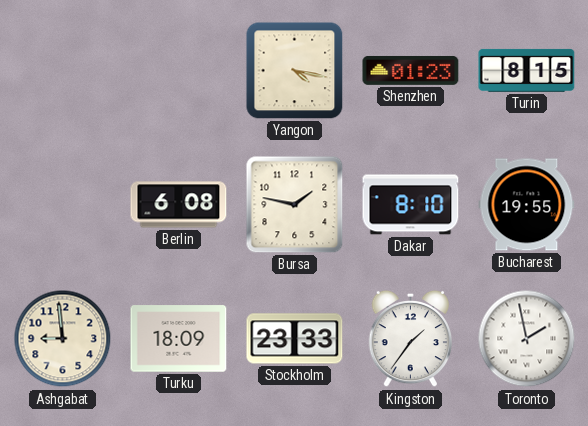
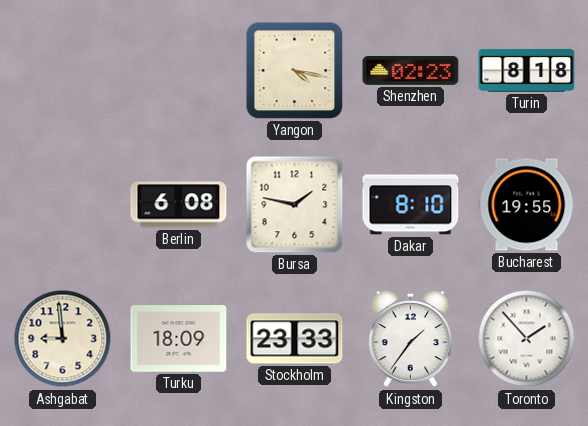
Shenzhen: 01:23 -> 02:23 (411, 70)
Turin: 8:15 -> 8:18 (527, 70)
Toronto: 1:58 -> 1:53 (527, 339)
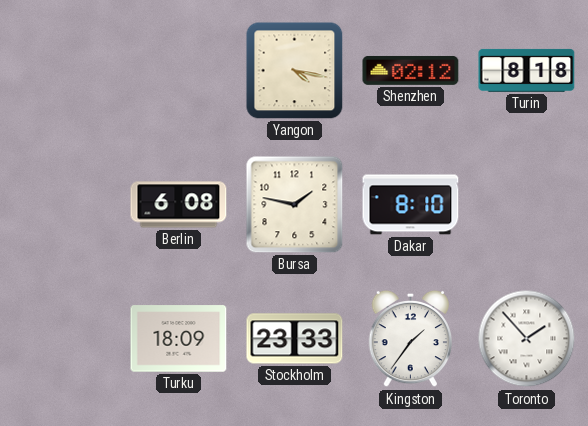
Shenzhen: 02:23 -> 02:12 (411, 70)
Bucharest: 19:55 -> none (527, 205)
Ashgabat: 8:59 -> none (63, 339)
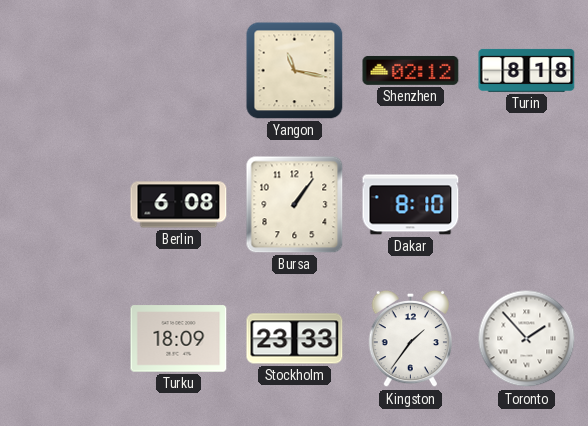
Yangon: 4:17 -> 11:17 (295, 71)
Bursa: 1:47 -> 1:06 (295, 205)
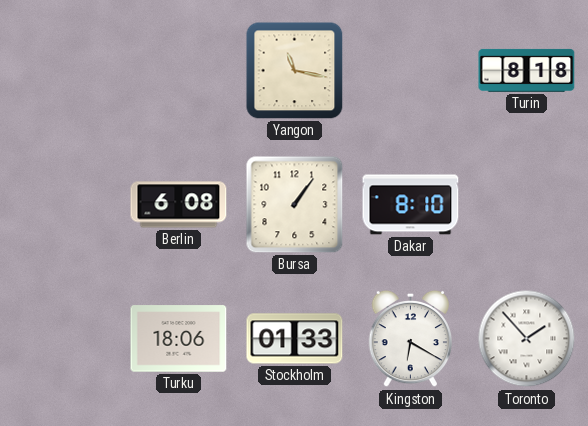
Shenzhen: 02:12 -> none (411, 70)
Turku: 18:09 -> 18:06 (179, 339)
Stockholm: 23:33 -> 01:33 (295, 339)
Kingston: 1:36 -> 6:20 (411, 339)
